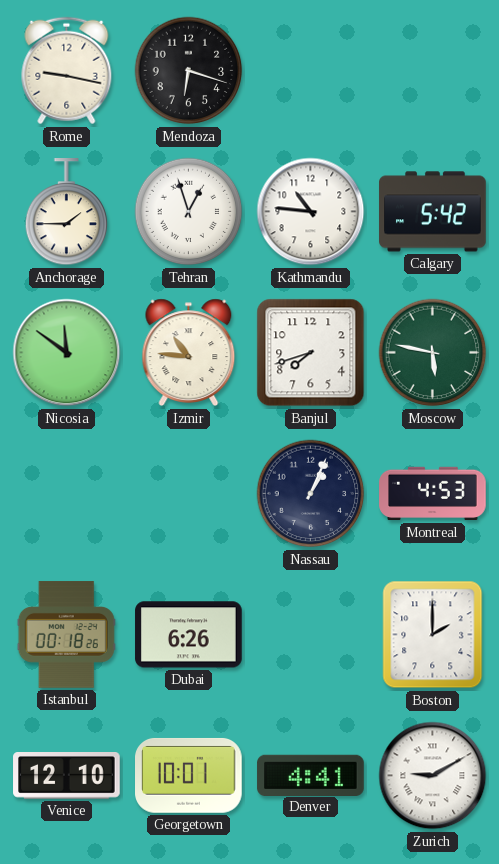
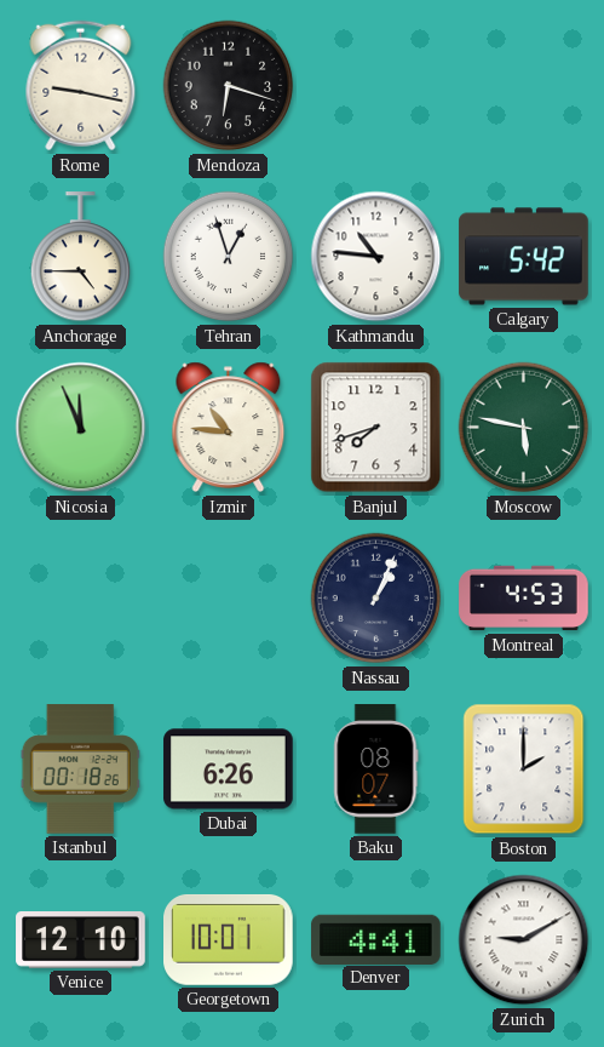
Anchorage: 1:45 -> 4:45 (81, 257)
Nicosia: 11:51 -> 11:56 (81, 428)
Baku: none -> 08:07 (376, 769)
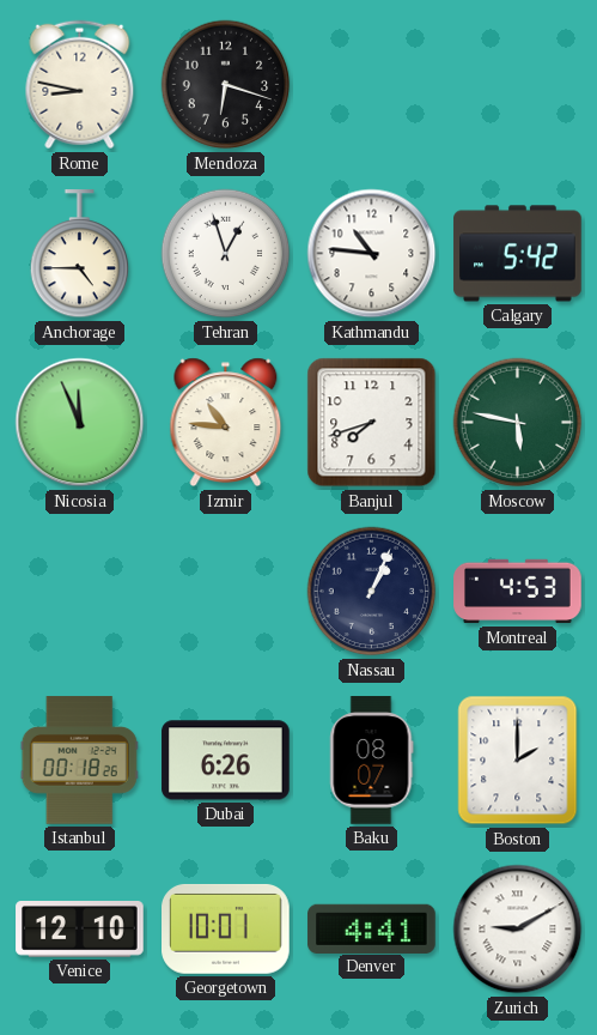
Rome: 9:17 -> 8:47 (80, 85)
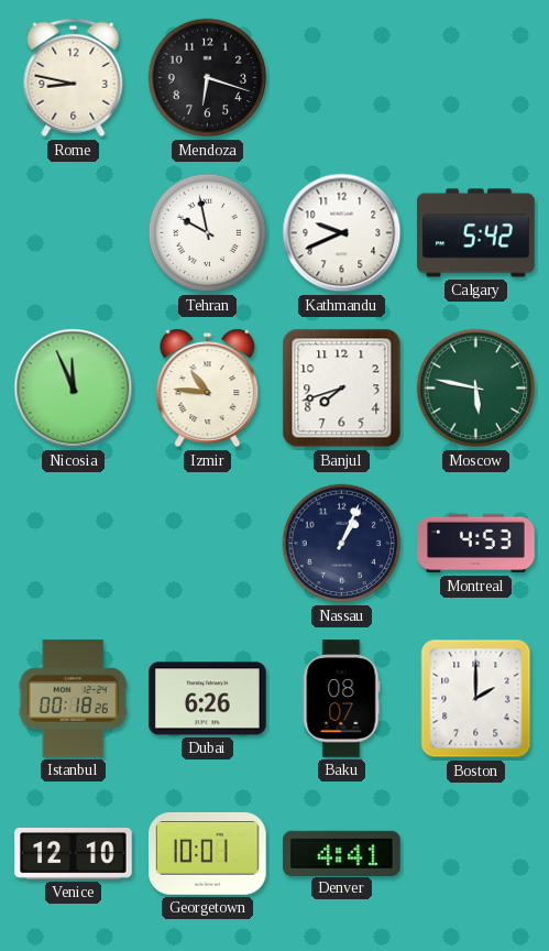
Anchorage: 4:45 -> none (80, 254)
Tehran: 12:57 -> 9:58 (208, 233)
Kathmandu: 10:46 -> 9:41 (342, 233)
Zurich: 9:10 -> none (518, 930)
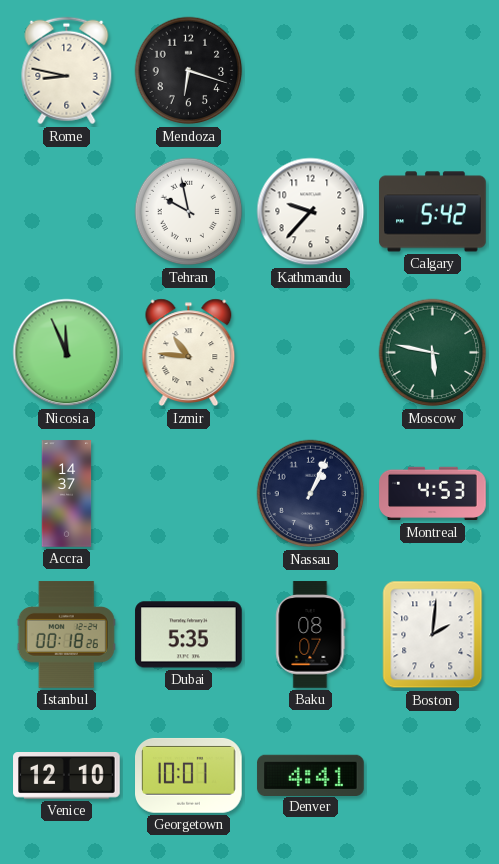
Kathmandu: 9:41 -> 9:37 (311, 212)
Banjul: 7:42 -> none (342, 389)
Accra: none -> 14:37 (67, 494)
Dubai: 6:26 -> 5:35 (189, 635)
Boston: 2:00 -> 2:01 (433, 635)
